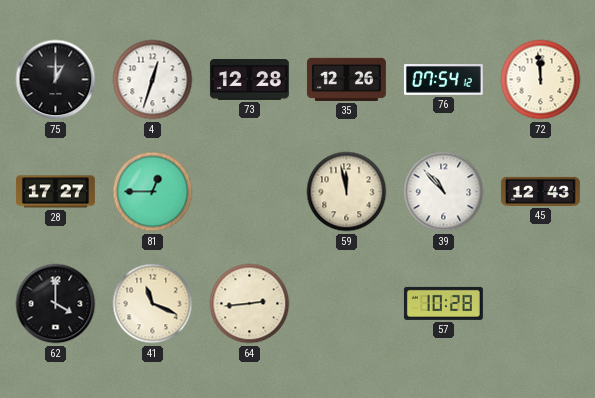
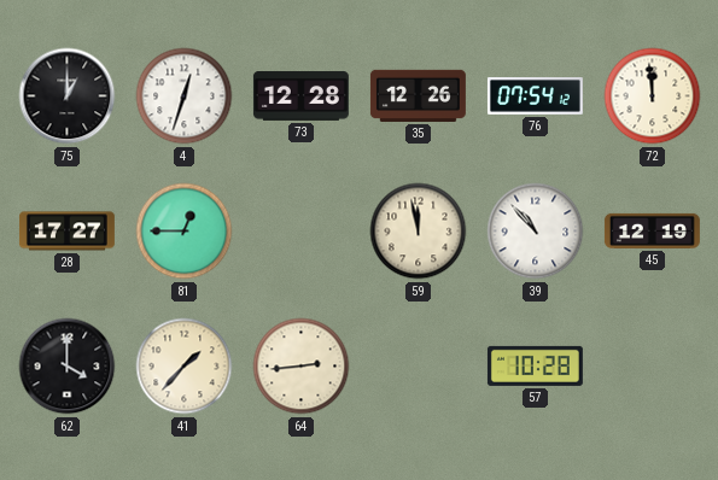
45: 12:43 -> 12:19 (652, 230)
41: 11:19 -> 1:37 (185, 367)
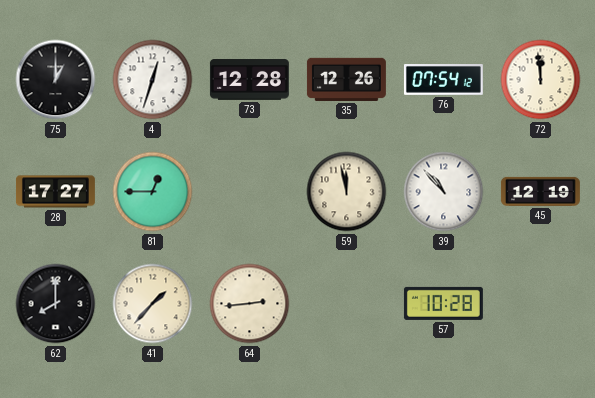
62: 4:00 -> 8:00 (56, 304)
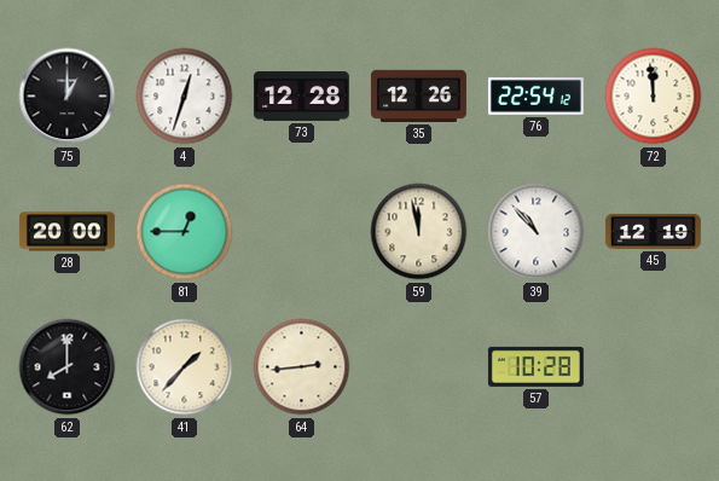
76: 07:54 -> 22:54 (535, 97)
28: 17:27 -> 20:00 (66, 232)
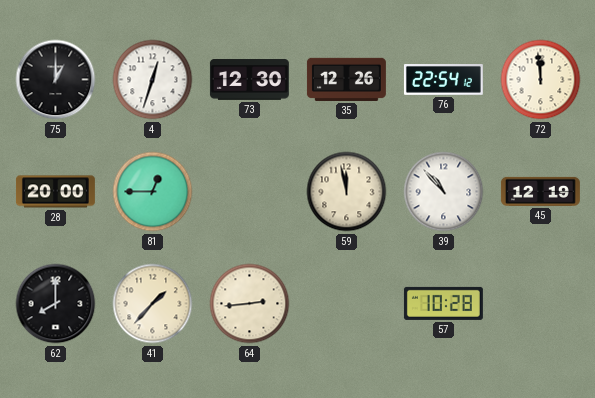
73: 12:28 -> 12:30 (249, 80)
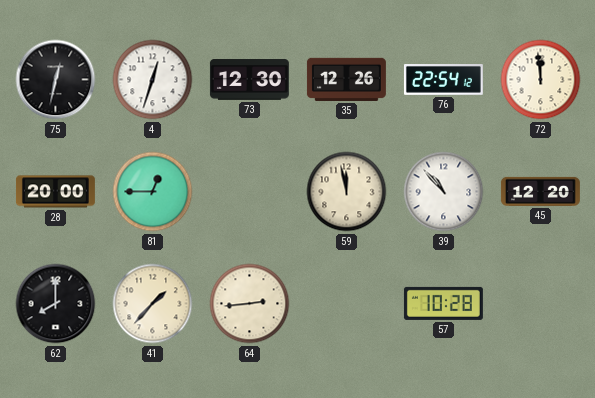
75: 1:00 -> 12:32 (56, 80)
45: 12:19 -> 12:20 (540, 191)
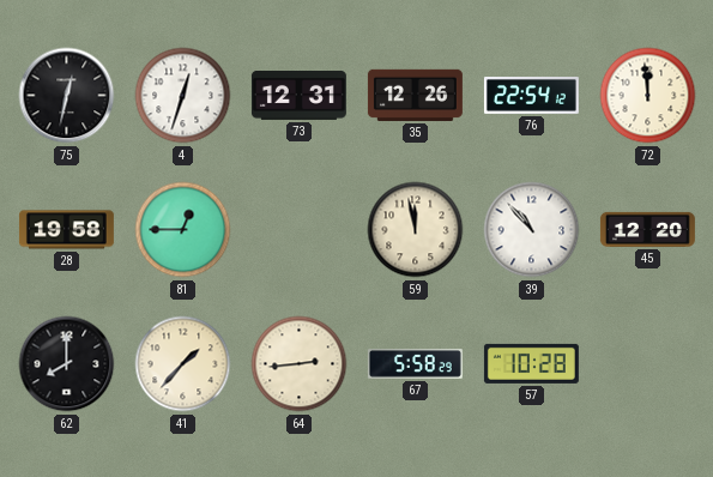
73: 12:30 -> 12:31 (298, 96)
28: 20:00 -> 19:58 (66, 230)
67: none -> 5:58 (415, 364)
